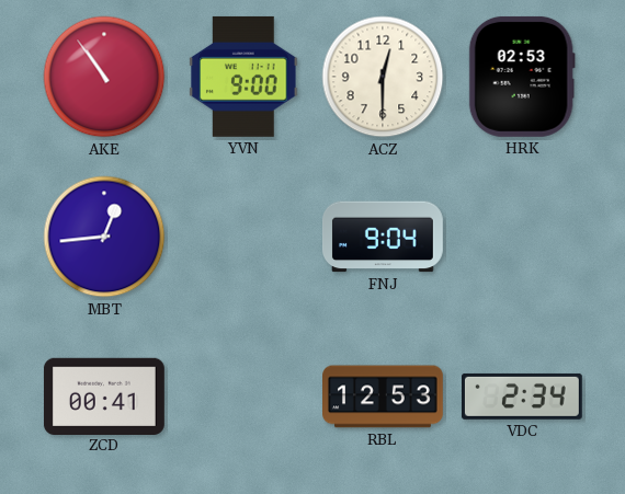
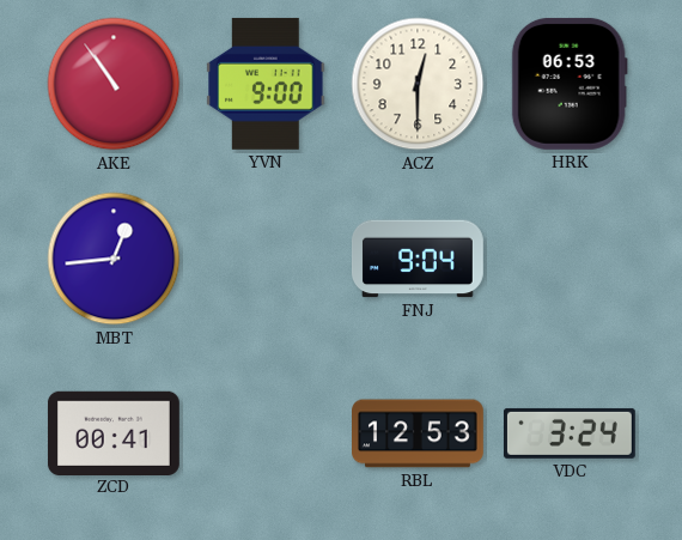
HRK: 02:53 -> 06:53 (570, 84)
VDC: 2:34 -> 3:24 (570, 433)
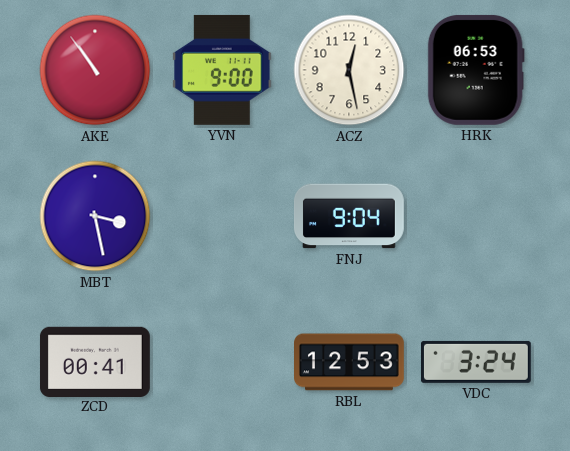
ACZ: 12:30 -> 12:28 (349, 70)
MBT: 12:44 -> 3:28 (95, 216)
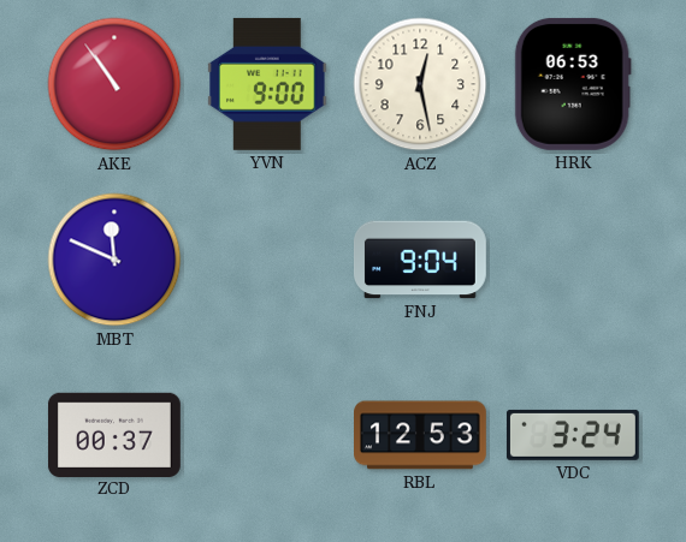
MBT: 3:28 -> 11:49 (114, 260)
ZCD: 00:41 -> 00:37 (114, 434)
